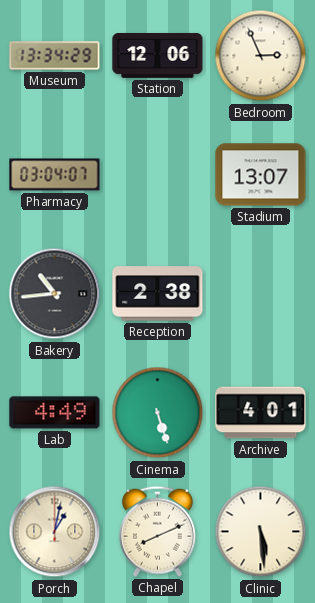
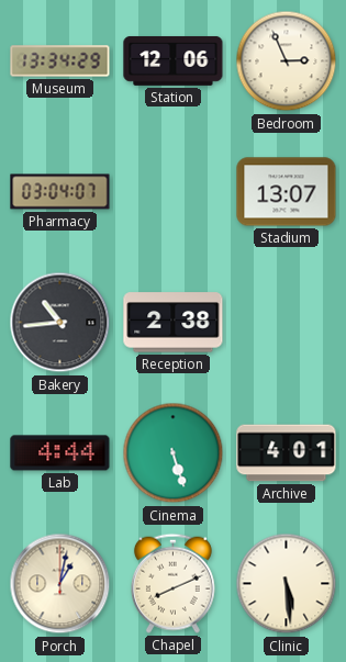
Lab: 4:49 -> 4:44 (60, 453)
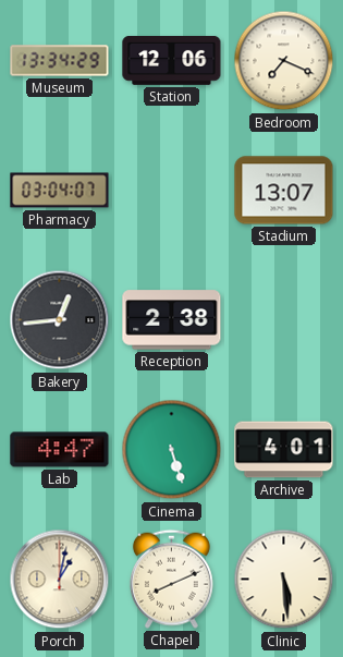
Bedroom: 2:56 -> 7:19 (284, 61)
Bakery: 10:44 -> 12:44 (60, 320)
Lab: 4:44 -> 4:47 (60, 450)
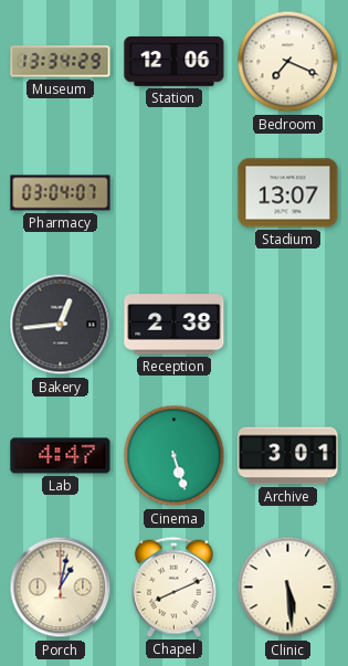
Archive: 4:01 -> 3:01 (288, 456)
